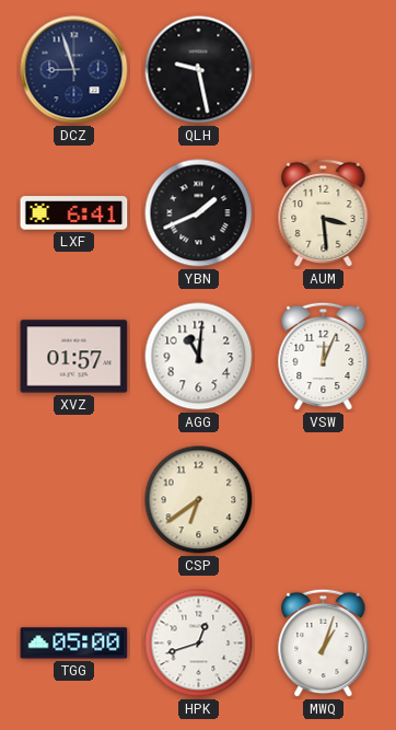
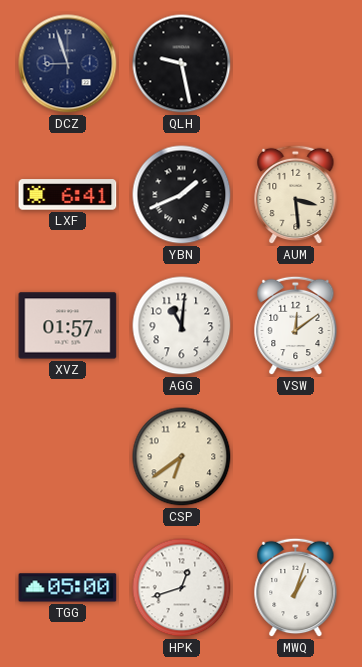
VSW: 12:04 -> 12:09 (296, 326)
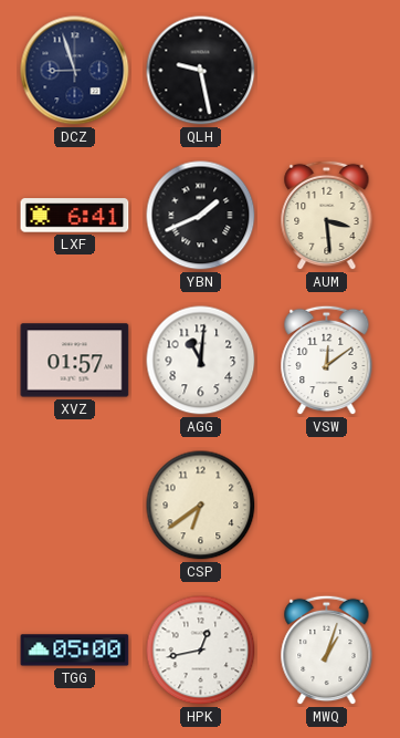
HPK: 12:42 -> 12:43 (201, 651)
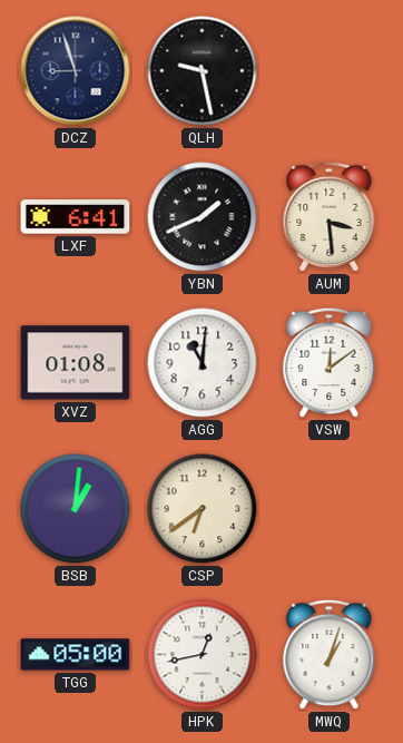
XVZ: 01:57 -> 01:08 (76, 363)
BSB: none -> 1:01 (76, 509)
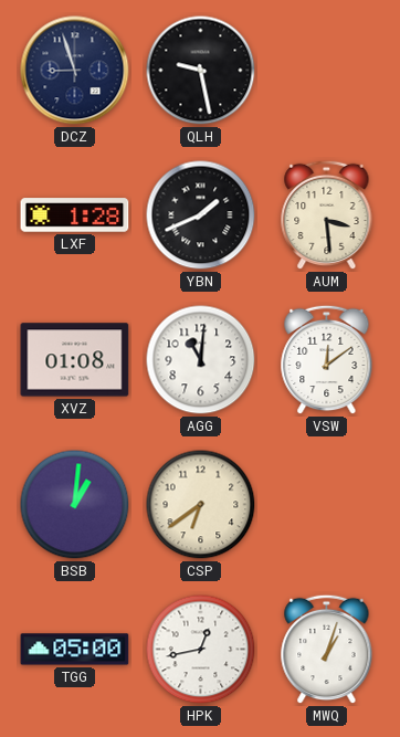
LXF: 6:41 -> 1:28 (75, 215)
